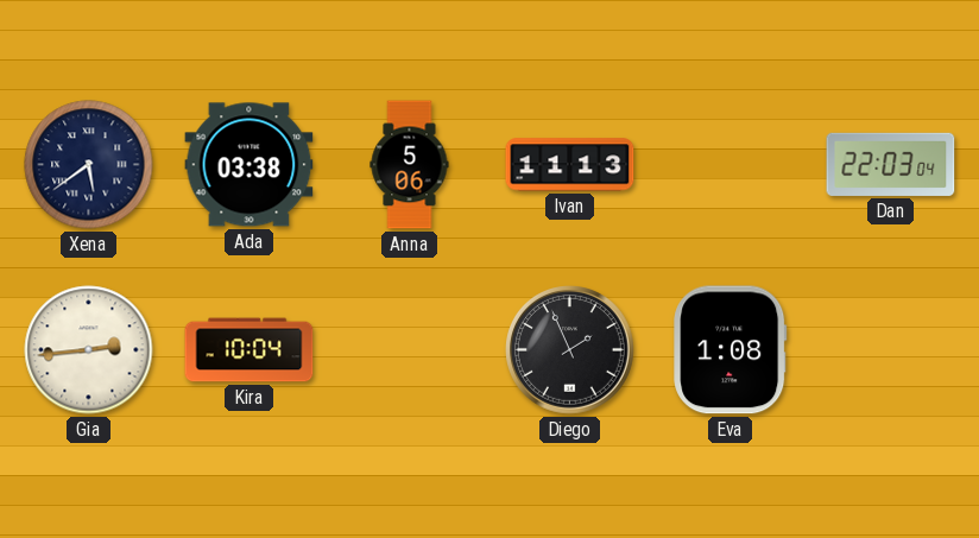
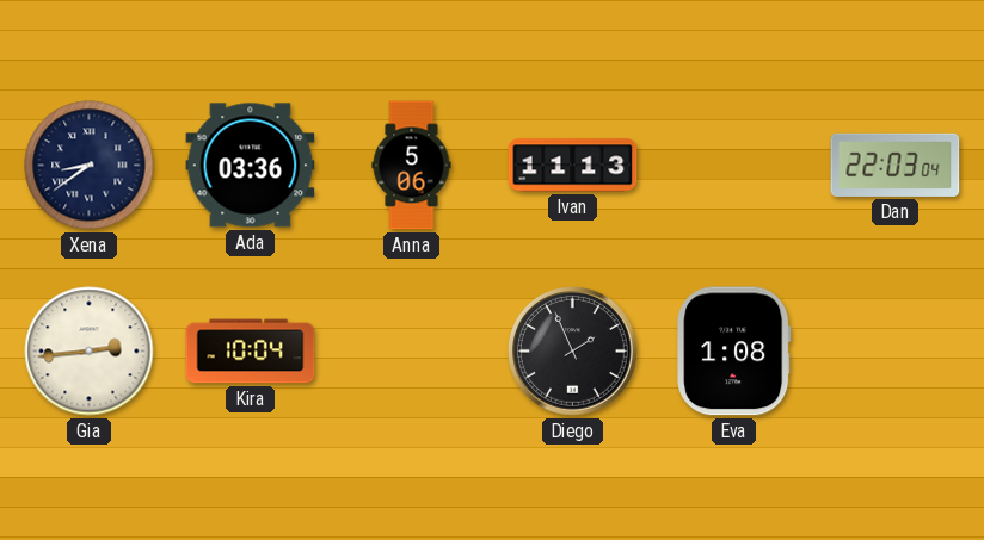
Xena: 5:39 -> 8:39 (90, 166)
Ada: 03:38 -> 03:36 (251, 166)
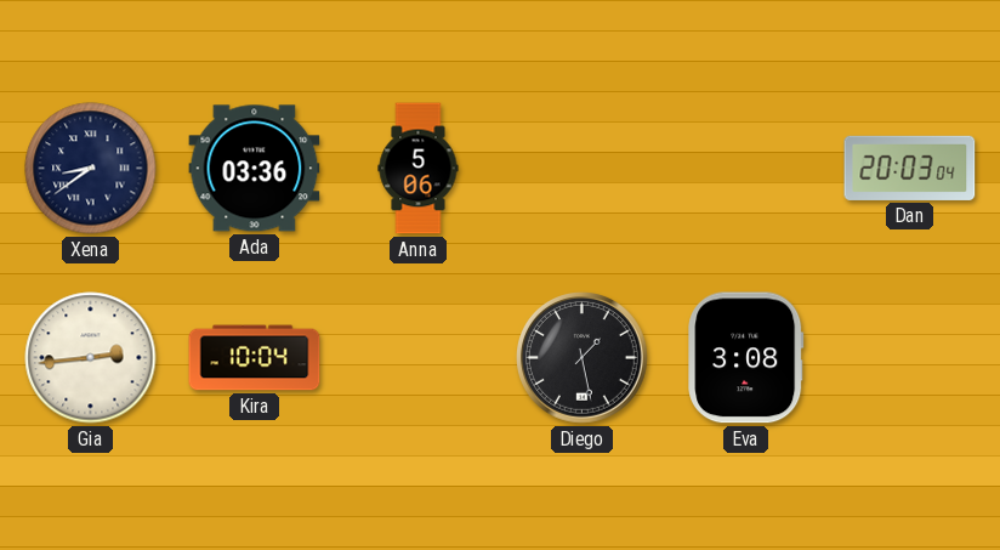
Ivan: 11:13 -> none (573, 166)
Dan: 22:03 -> 20:03 (910, 168)
Diego: 1:56 -> 1:28 (583, 358)
Eva: 1:08 -> 3:08 (746, 358)
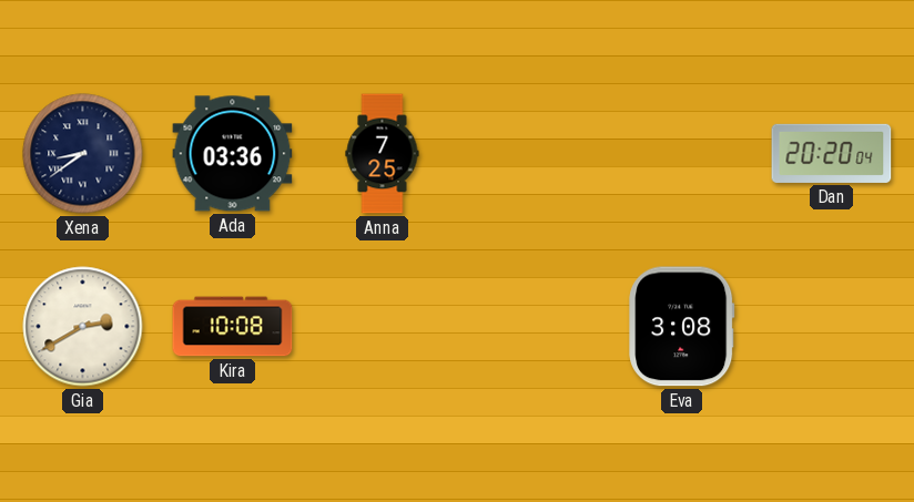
Anna: 5:06 -> 7:25 (383, 154)
Dan: 20:03 -> 20:20 (832, 153)
Gia: 2:44 -> 2:40 (83, 327)
Kira: 10:04 -> 10:08 (233, 327)
Diego: 1:28 -> none (583, 358)
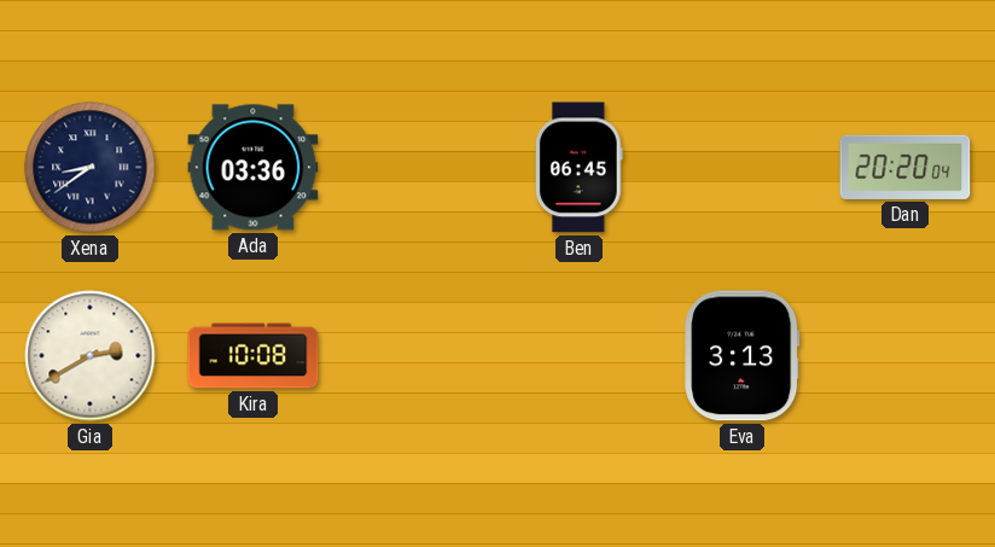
Anna: 7:25 -> none (383, 154)
Ben: none -> 06:45 (578, 168)
Eva: 3:08 -> 3:13 (743, 356)
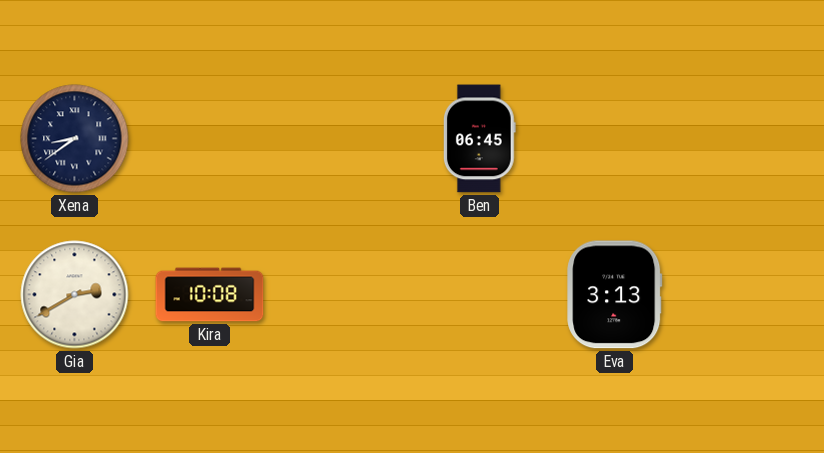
Ada: 03:36 -> none (254, 168)
Dan: 20:20 -> none (906, 167)
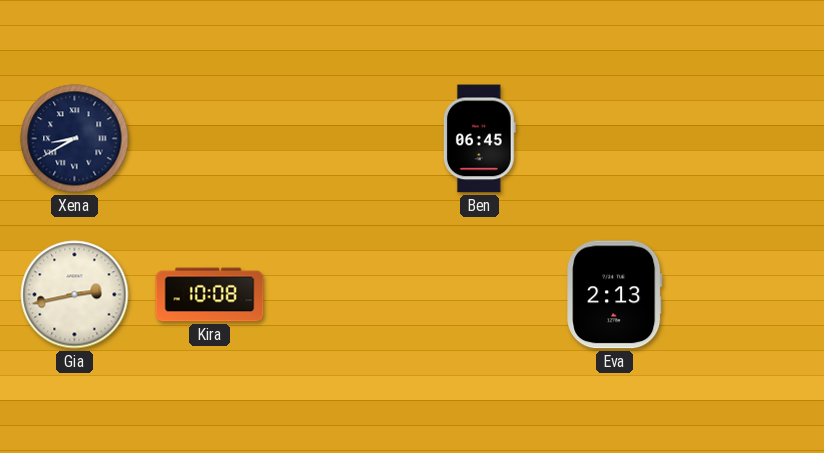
Xena: 8:39 -> 8:40 (75, 139)
Gia: 2:40 -> 2:43 (75, 295)
Eva: 3:13 -> 2:13 (615, 295)
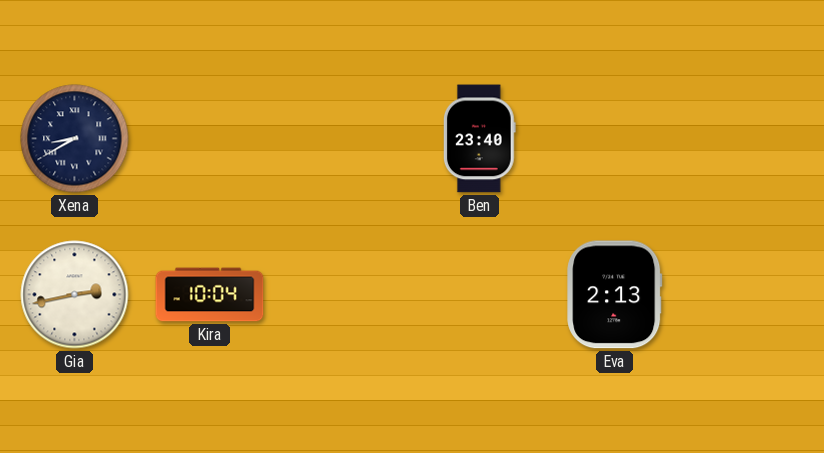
Ben: 06:45 -> 23:40 (479, 139)
Kira: 10:08 -> 10:04 (210, 295)
